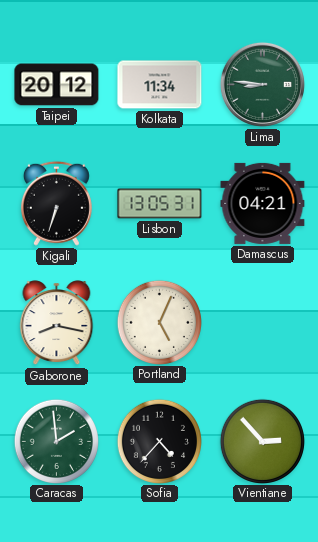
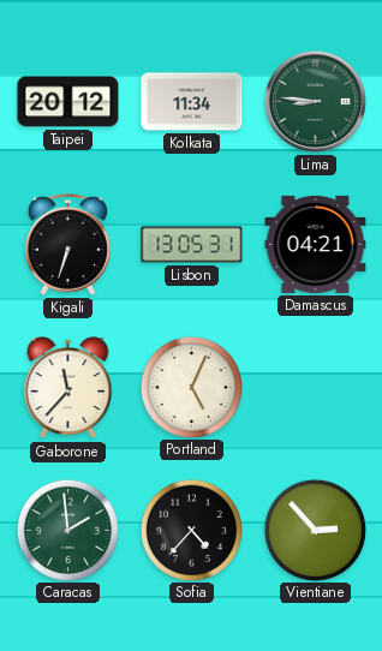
Gaborone: 8:17 -> 11:37 (68, 388)
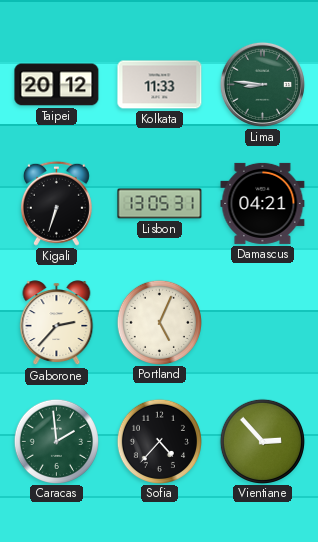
Kolkata: 11:34 -> 11:33 (160, 85)
Gaborone: 11:37 -> 2:37 (57, 323)
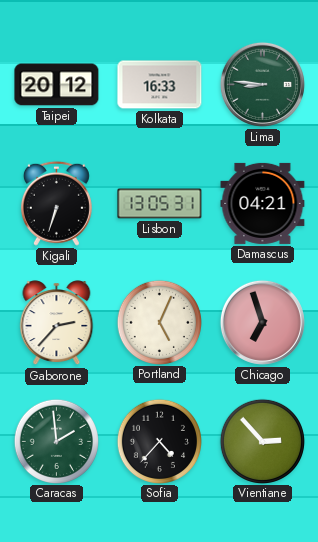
Kolkata: 11:33 -> 16:33 (160, 85)
Chicago: none -> 6:57 (262, 322)
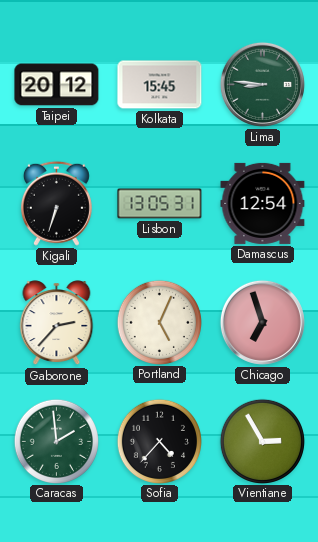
Kolkata: 16:33 -> 15:45 (160, 85)
Damascus: 04:21 -> 12:54 (263, 203)
Vientiane: 2:53 -> 2:55 (262, 441)
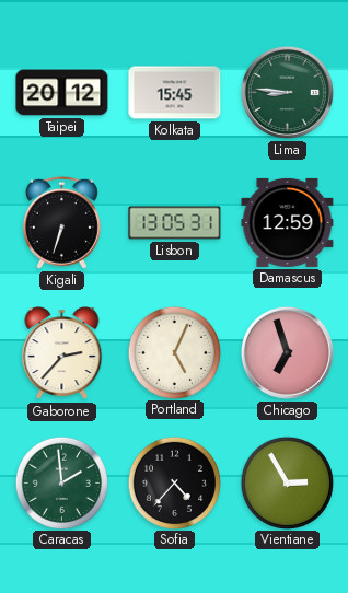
Damascus: 12:54 -> 12:59 (288, 222)
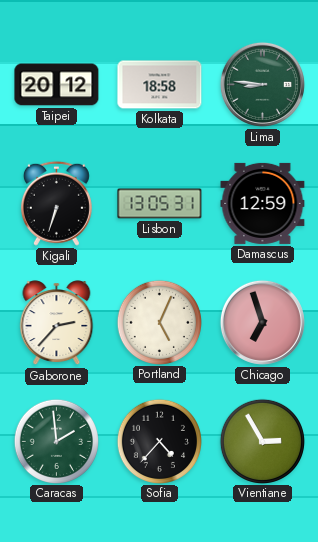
Kolkata: 15:45 -> 18:58 (160, 85)
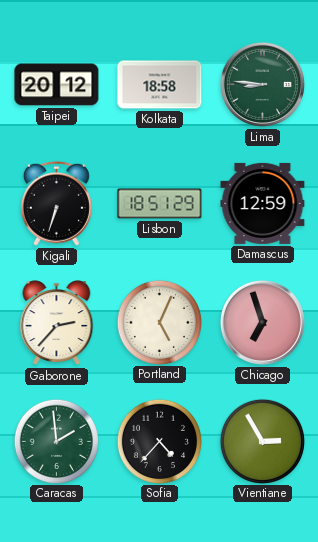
Lisbon: 13:05 -> 18:51 (160, 204)
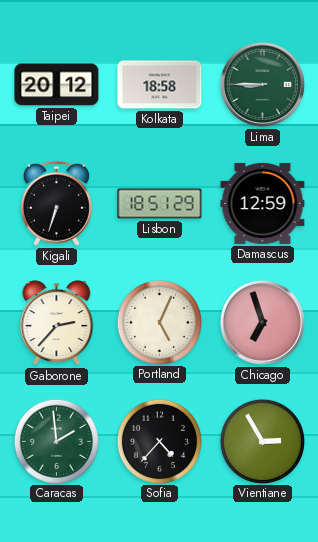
Lima: 8:46 -> 8:45 (262, 84)
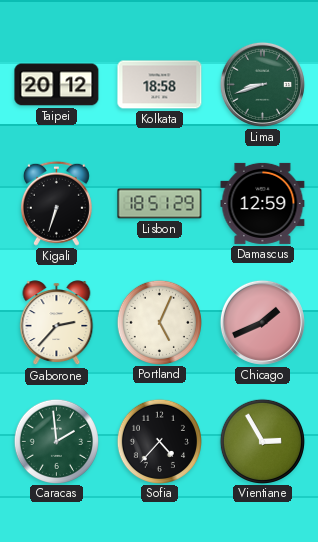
Lima: 8:45 -> 8:42 (262, 84)
Chicago: 6:57 -> 1:41 (262, 322)
